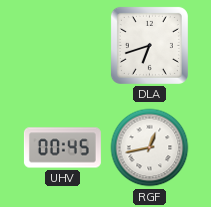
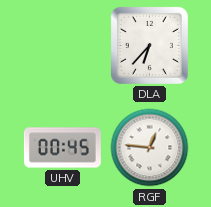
DLA: 6:42 -> 6:37 (149, 45)
RGF: 12:43 -> 12:46 (150, 148)
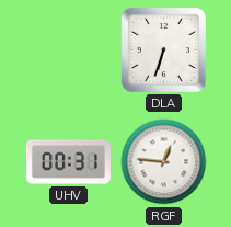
DLA: 6:37 -> 6:33 (163, 49)
UHV: 00:45 -> 00:31 (68, 162)
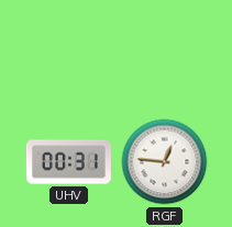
DLA: 6:33 -> none (163, 49)
